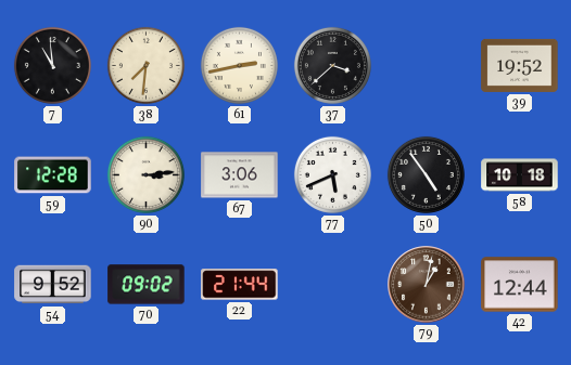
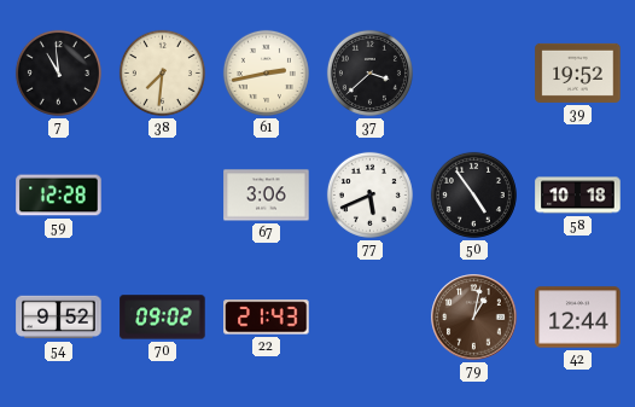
90: 3:14 -> none (145, 174)
22: 21:44 -> 21:43 (267, 318)
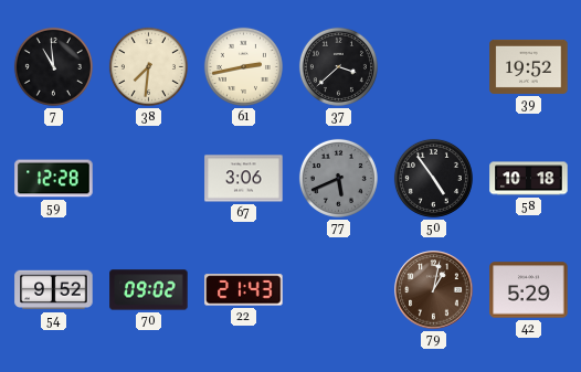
77 dial: white -> grey (338, 178)
42: 12:44 -> 5:29 (529, 290)
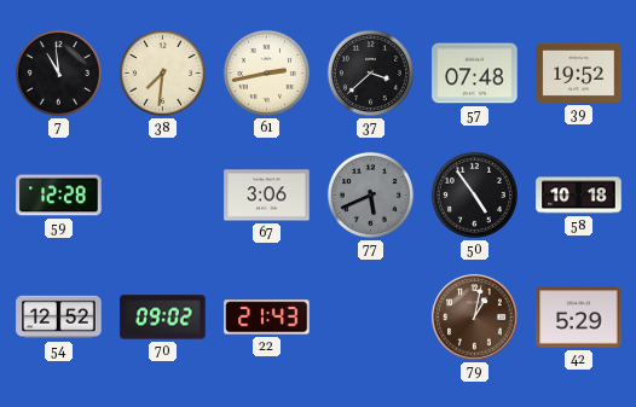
57: none -> 07:48 (475, 74)
54: 9:52 -> 12:52 (59, 318)
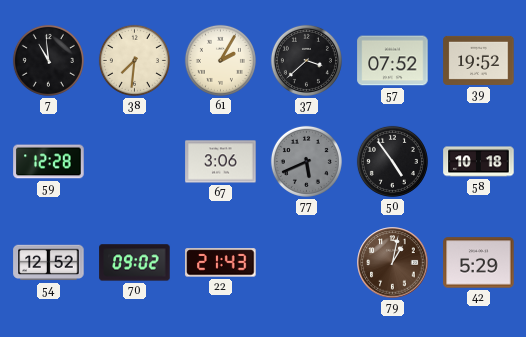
61: 2:43 -> 2:05 (220, 60)
57: 07:48 -> 07:52 (393, 61)
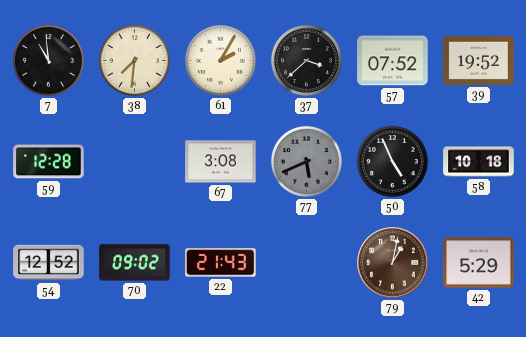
67: 3:06 -> 3:08 (221, 162)
50: 4:54 -> 4:56 (392, 161)
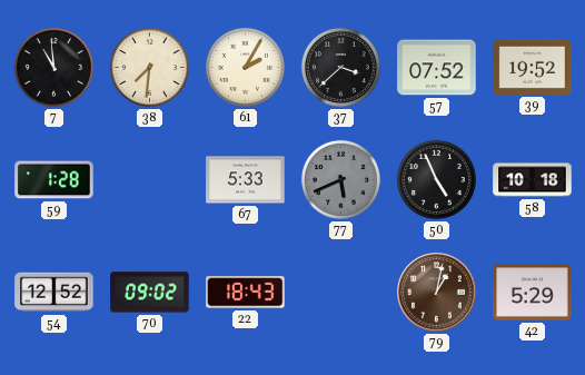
59: 12:28 -> 1:28 (54, 180)
67: 3:08 -> 5:33 (246, 180)
22: 21:43 -> 18:43 (246, 293)
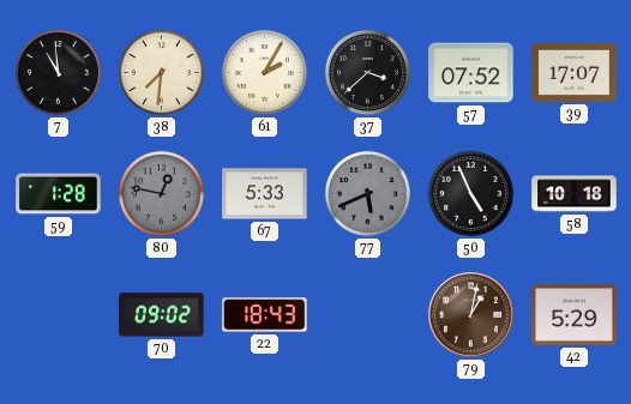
39: 19:52 -> 17:07 (575, 72)
80: none -> 12:47 (161, 193)
54: 12:52 -> none (54, 293)
